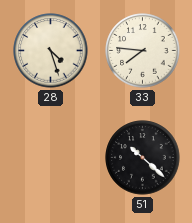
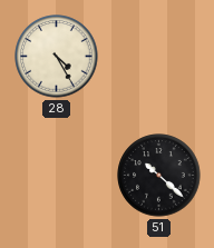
28: 4:27 -> 4:25 (57, 57)
33: 7:46 -> none (143, 51)
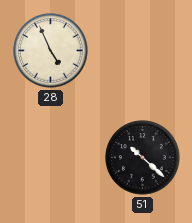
28: 4:25 -> 4:56 (51, 51)
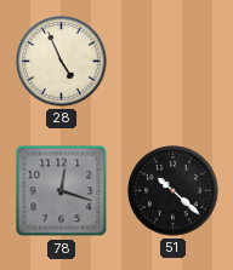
78: none -> 12:18 (62, 191)
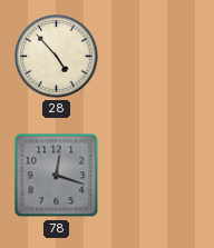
28: 4:56 -> 4:53 (57, 57)
51: 10:22 -> none (174, 191)
